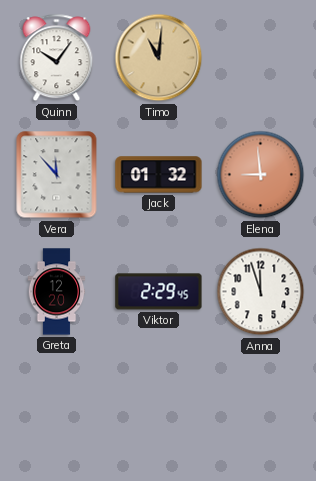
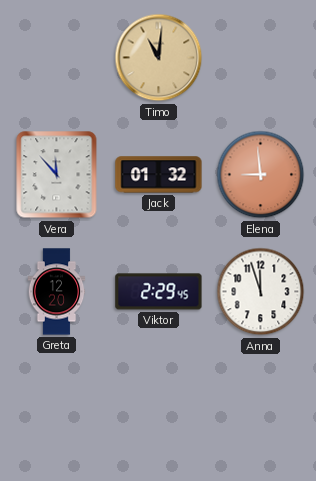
Quinn: 10:06 -> none (57, 58)
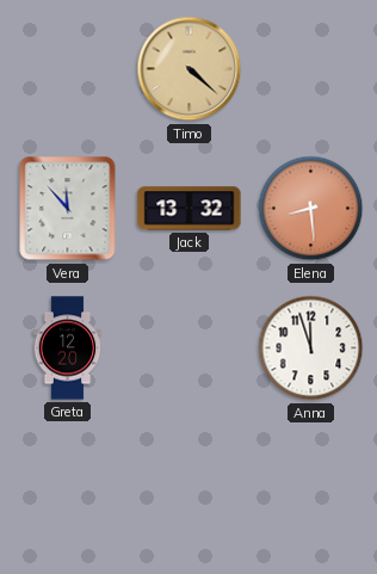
Timo: 11:01 -> 4:22 (190, 69)
Jack: 01:32 -> 13:32 (190, 209)
Elena: 8:59 -> 8:29 (311, 209)
Viktor: 2:29 -> none (159, 292)
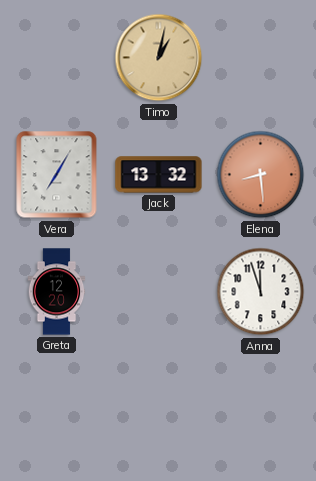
Timo: 4:22 -> 1:02 (159, 58)
Vera: 11:53 -> 7:05 (57, 175)
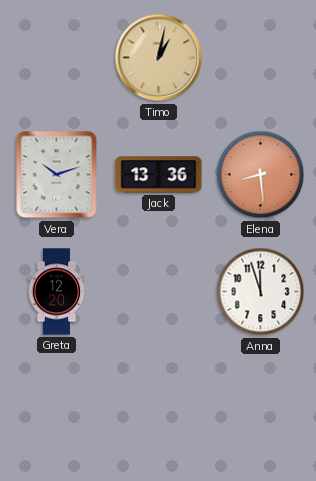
Vera: 7:05 -> 10:12 (57, 175)
Jack: 13:32 -> 13:36 (159, 175)
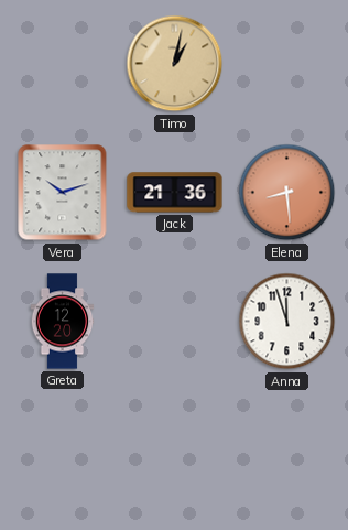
Jack: 13:36 -> 21:36 (175, 193)
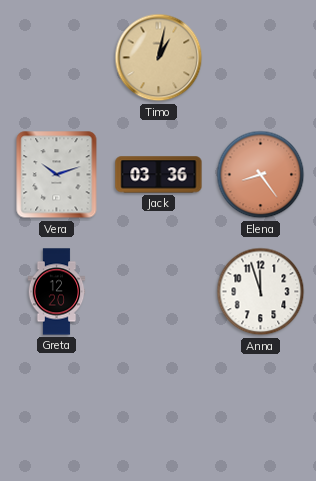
Jack: 21:36 -> 03:36 (159, 175)
Elena: 8:29 -> 8:24 (261, 175)
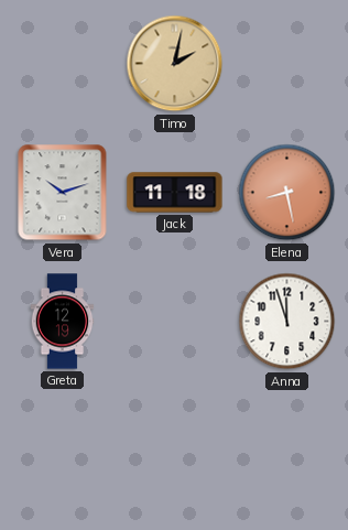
Timo: 1:02 -> 2:02 (175, 64)
Jack: 03:36 -> 11:18 (175, 193)
Elena: 8:24 -> 8:28 (287, 193)
Greta: 12:20 -> 12:19 (63, 322)
